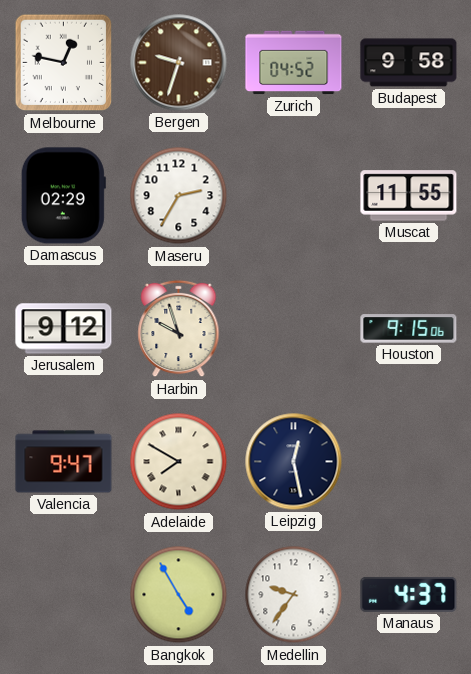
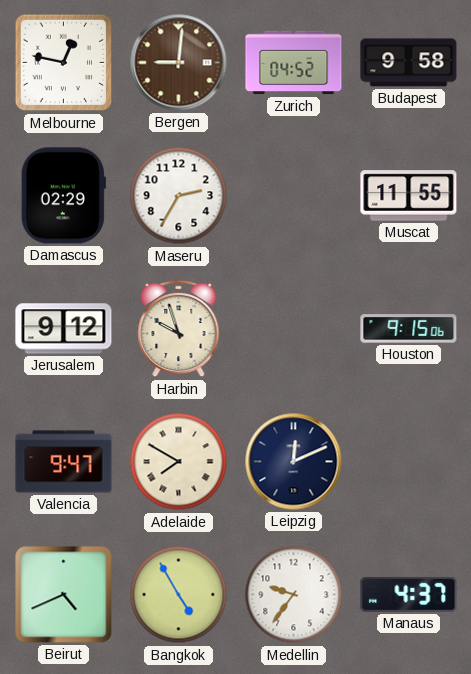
Bergen: 9:33 -> 9:01 (179, 63)
Leipzig: 12:28 -> 12:11 (294, 462)
Beirut: none -> 4:41 (64, 595)
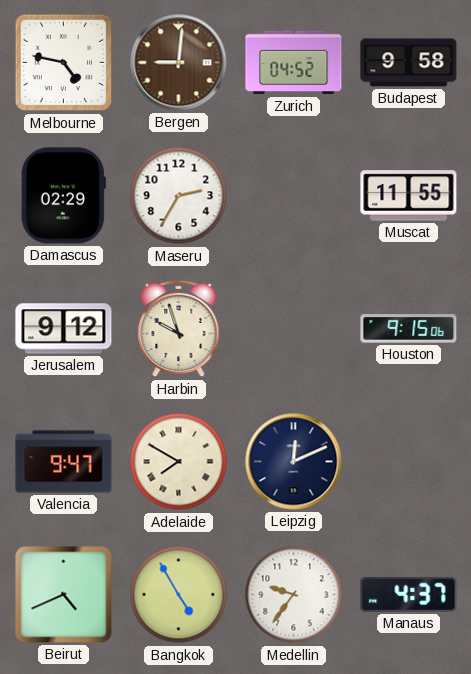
Melbourne: 12:47 -> 4:47 (64, 63)
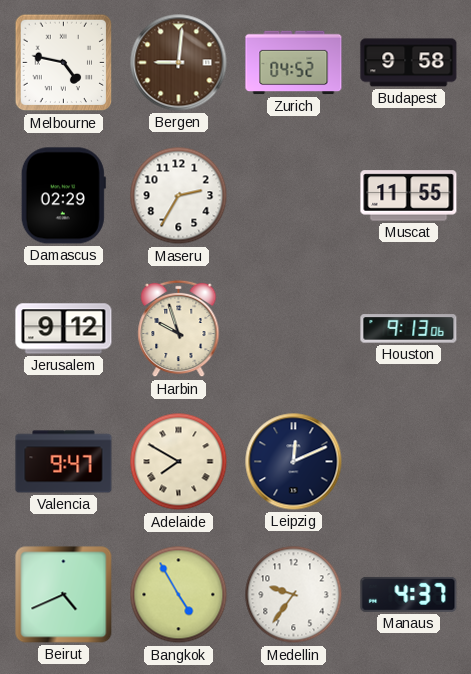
Houston: 9:15 -> 9:13 (409, 329)
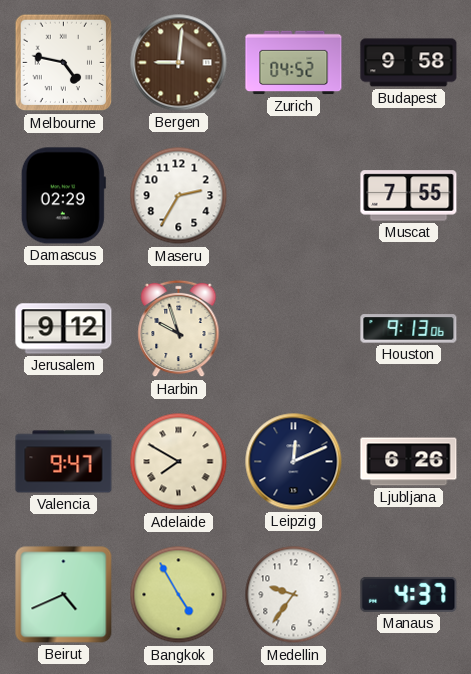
Muscat: 11:55 -> 7:55 (409, 196)
Ljubljana: none -> 6:26 (409, 462)
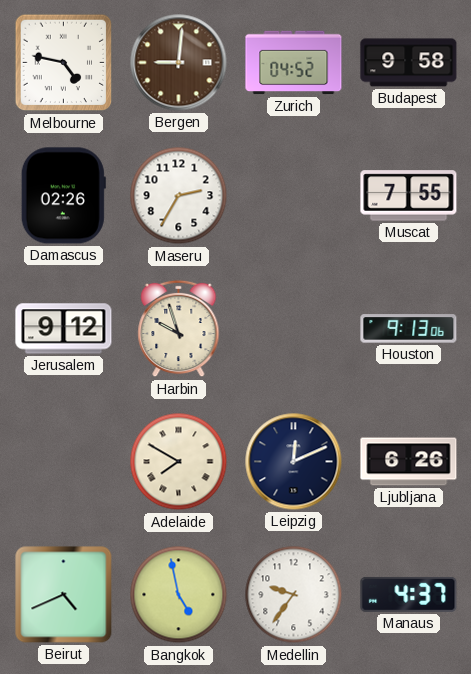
Damascus: 02:29 -> 02:26 (63, 196)
Valencia: 9:47 -> none (64, 462)
Bangkok: 4:55 -> 4:58 (179, 595)
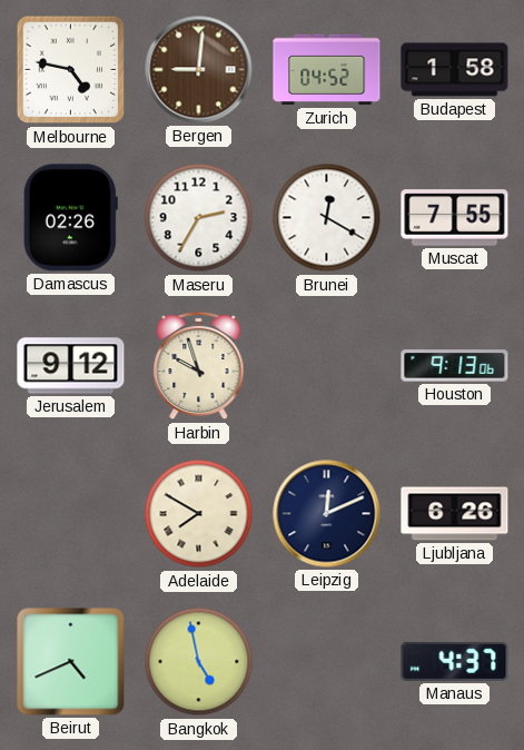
Budapest: 9:58 -> 1:58 (455, 70)
Brunei: none -> 12:20 (327, 218)
Medellin: 9:36 -> none (294, 595)
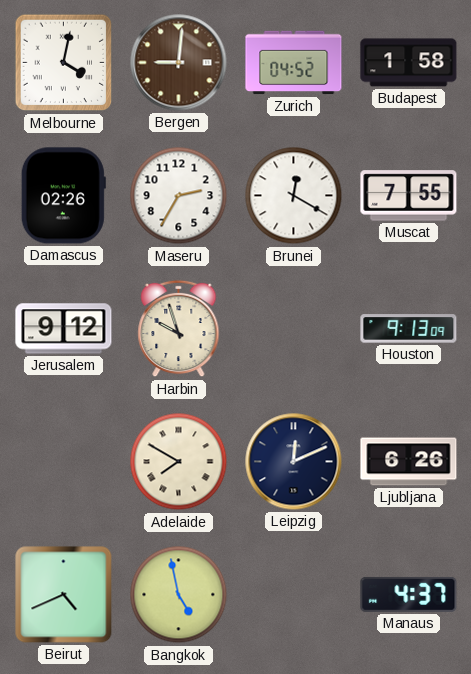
Melbourne: 4:47 -> 4:02 (64, 63)
Houston: 9:13:06 -> 9:13:09 (409, 329)
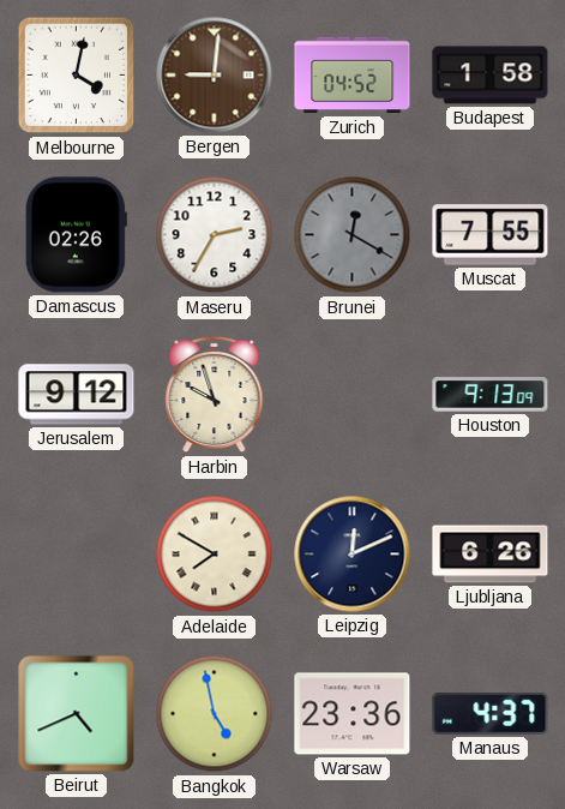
Brunei dial: white -> grey (353, 235)
Warsaw: none -> 23:36 (353, 714)
